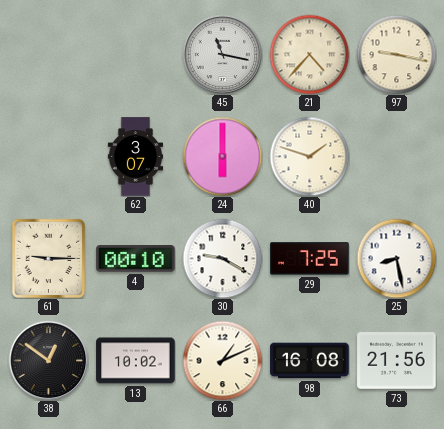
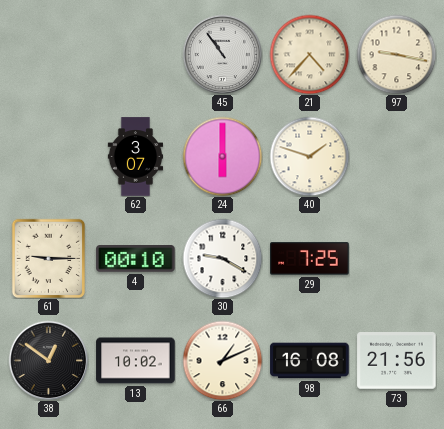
45: 11:17 -> 10:54 (222, 54)
25: 8:28 -> none (396, 258)
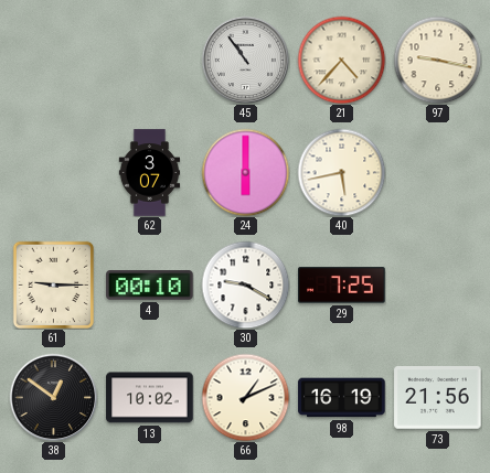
40: 1:48 -> 5:43 (341, 172)
98: 16:08 -> 16:19 (342, 398)
